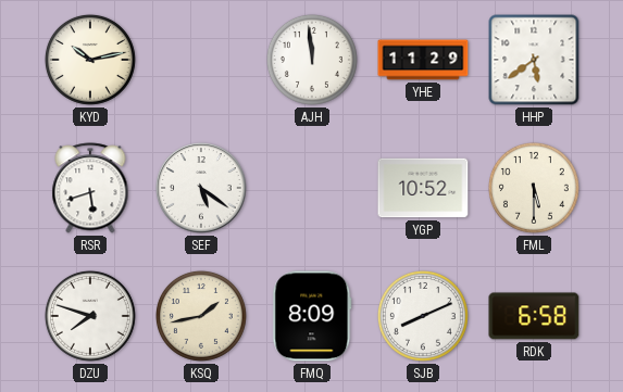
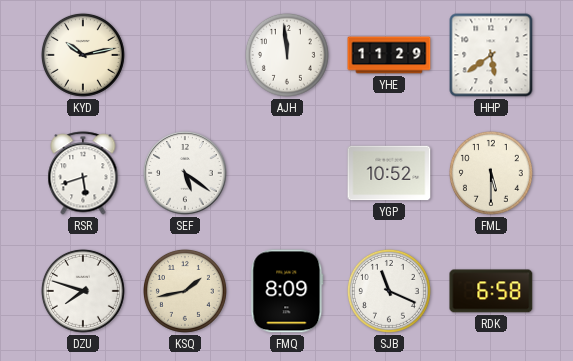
SJB: 8:11 -> 11:19 (389, 291)
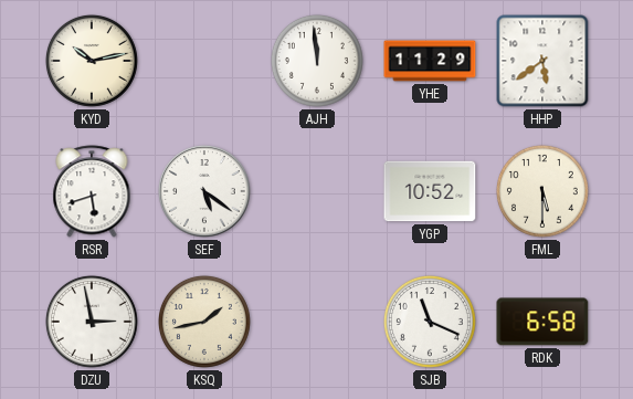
DZU: 7:48 -> 2:58 (92, 322)
FMQ: 8:09 -> none (287, 291)
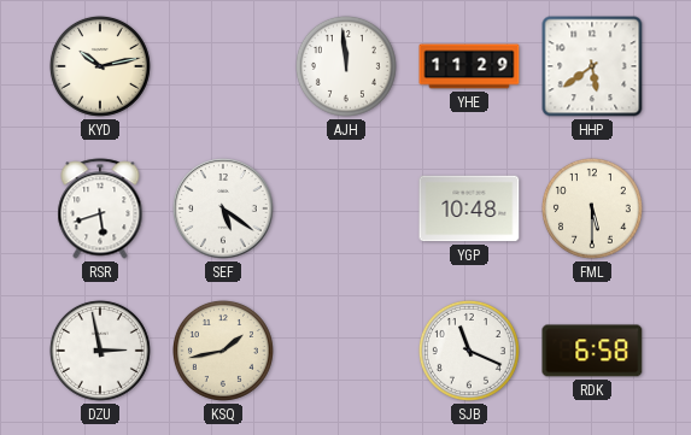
YGP: 10:52 -> 10:48 (469, 208)
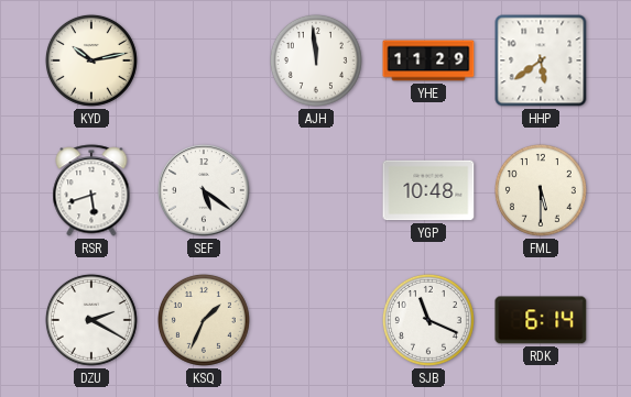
DZU: 2:58 -> 2:20 (91, 320)
KSQ: 1:43 -> 1:34 (204, 320)
RDK: 6:58 -> 6:14 (541, 320)
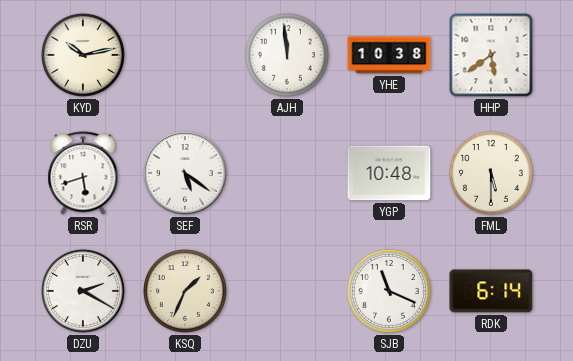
YHE: 11:29 -> 10:38 (389, 55)
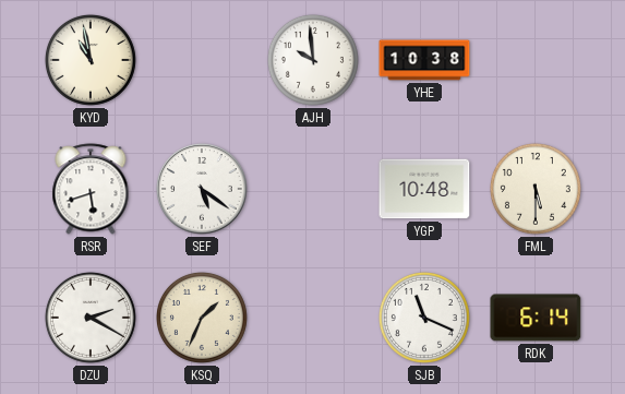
KYD: 10:13 -> 10:58 (91, 60)
AJH: 11:59 -> 9:59 (313, 60)
HHP: 5:39 -> none (491, 55)
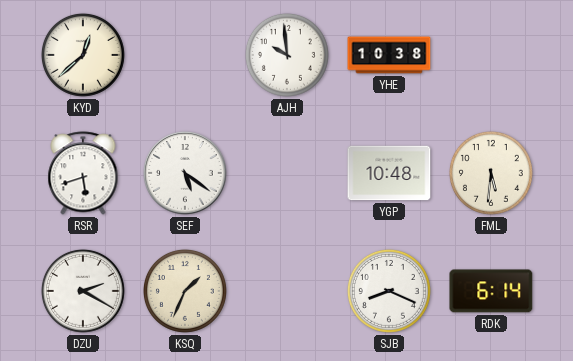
KYD: 10:58 -> 12:38 (83, 55)
FML: 5:30 -> 5:31 (491, 173)
SJB: 11:19 -> 8:19 (389, 291)
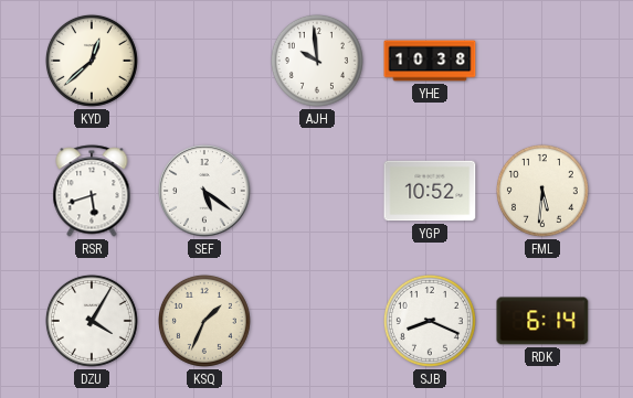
YGP: 10:48 -> 10:52 (430, 191)
DZU: 2:20 -> 4:05 (92, 321)
